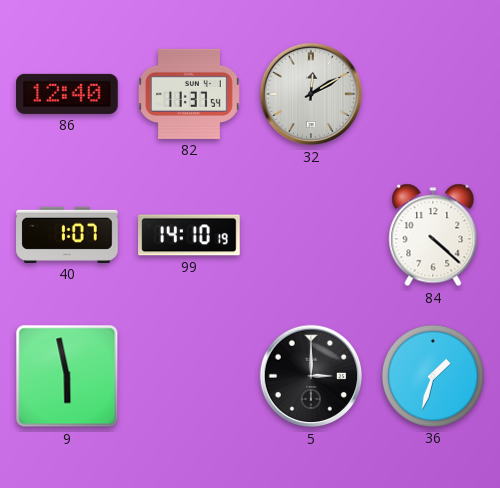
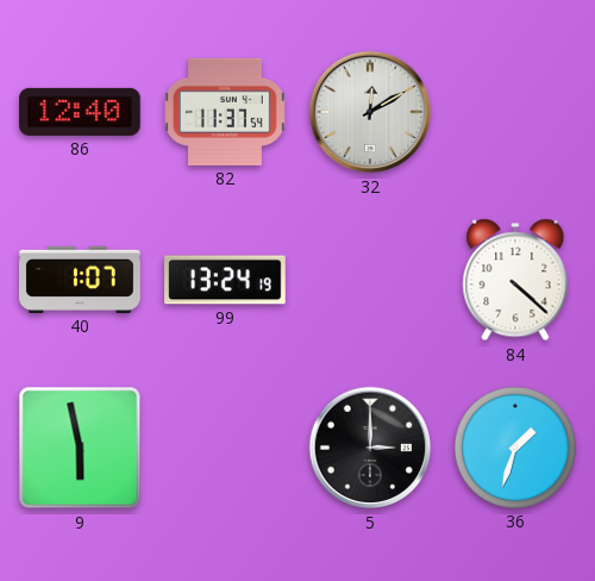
99: 14:10 -> 13:24 (225, 280)
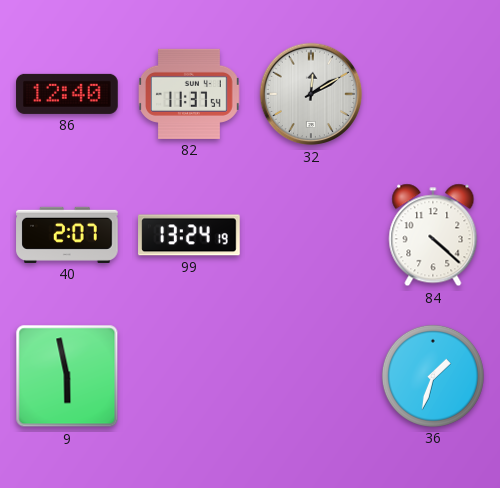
40: 1:07 -> 2:07 (67, 235)
5: 3:00 -> none (370, 448)
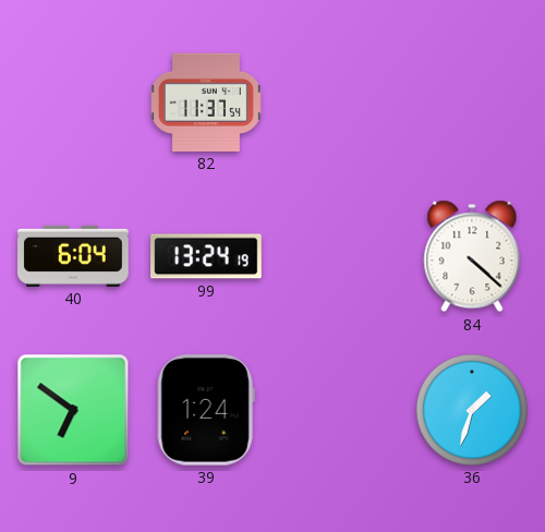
86: 12:40 -> none (67, 94)
32: 12:10 -> none (311, 94)
40: 2:07 -> 6:04 (73, 256)
9: 5:58 -> 6:51 (73, 410)
39: none -> 1:24 (206, 411)
